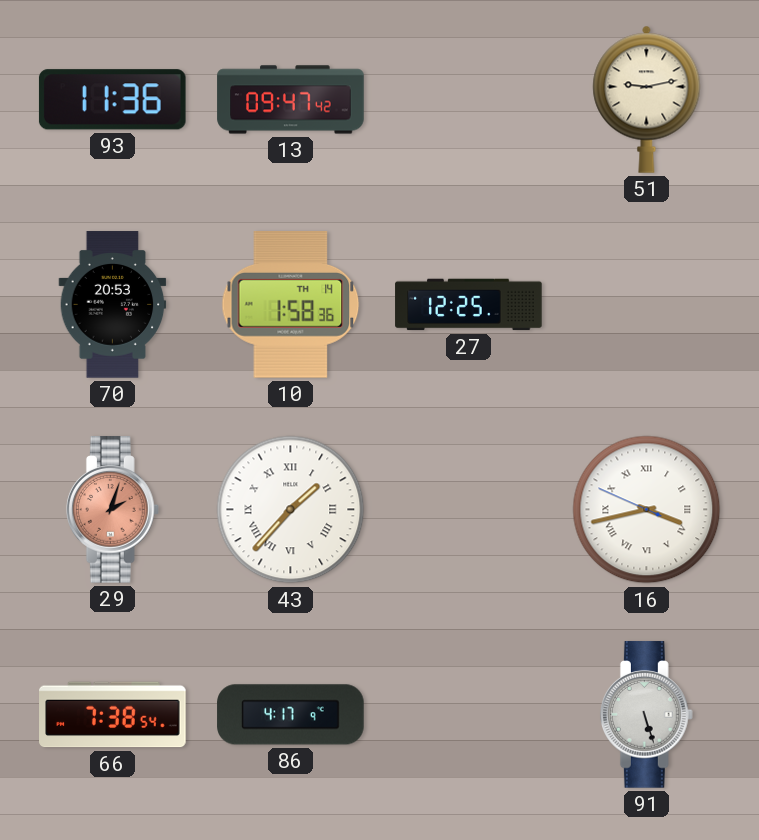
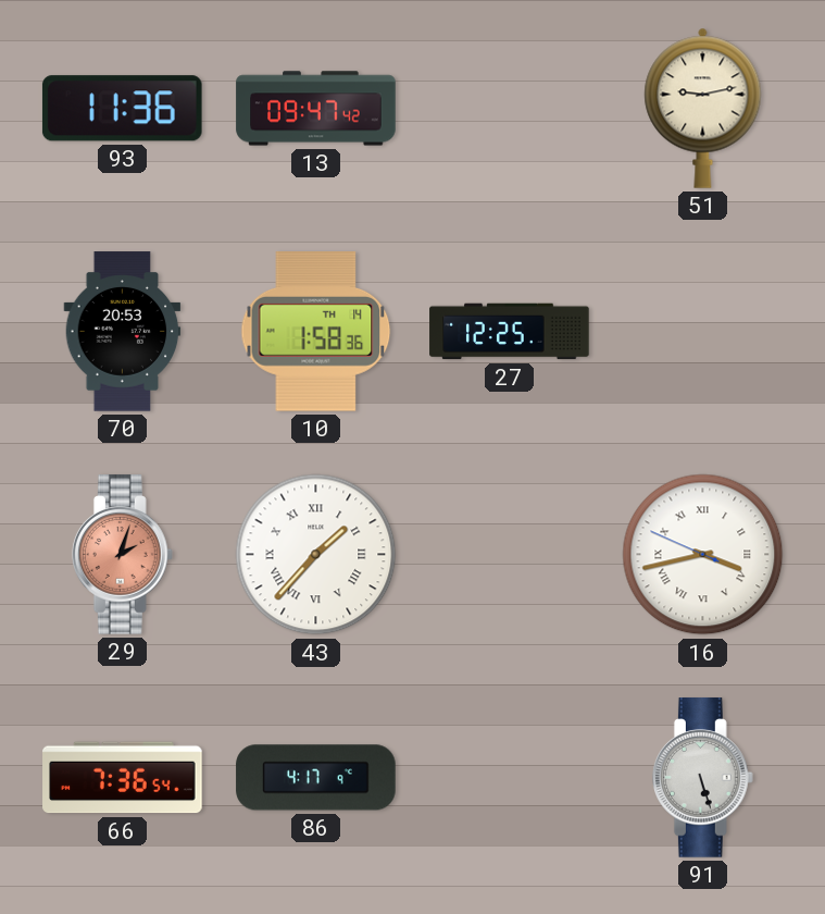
66: 7:38 -> 7:36 (123, 778)
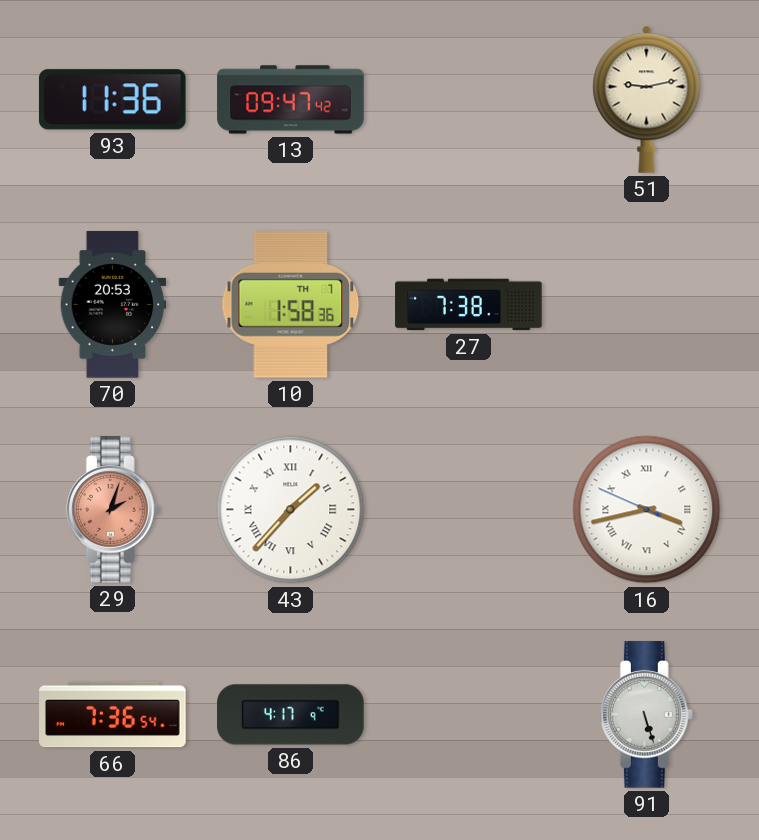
10 date: TH 14 -> TH 7 (291, 305)
27: 12:25 -> 7:38 (469, 305)
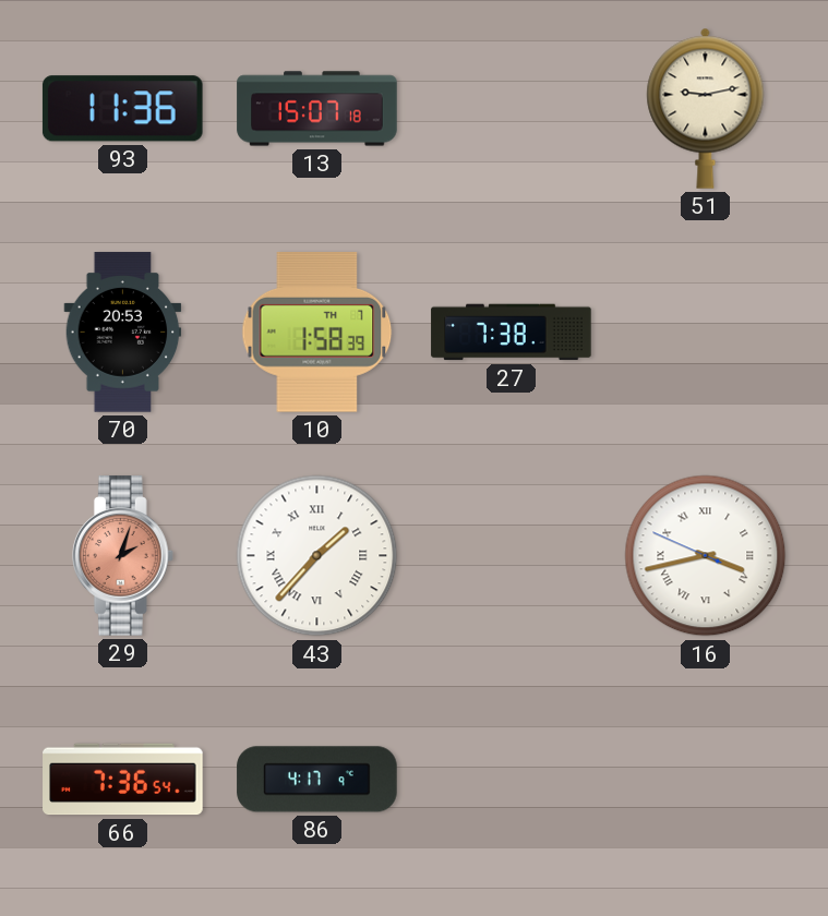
13: 09:47 -> 15:07 (317, 109)
10: 1:58:36 -> 1:58:39 (317, 333)
91: 5:27 -> none (646, 715)
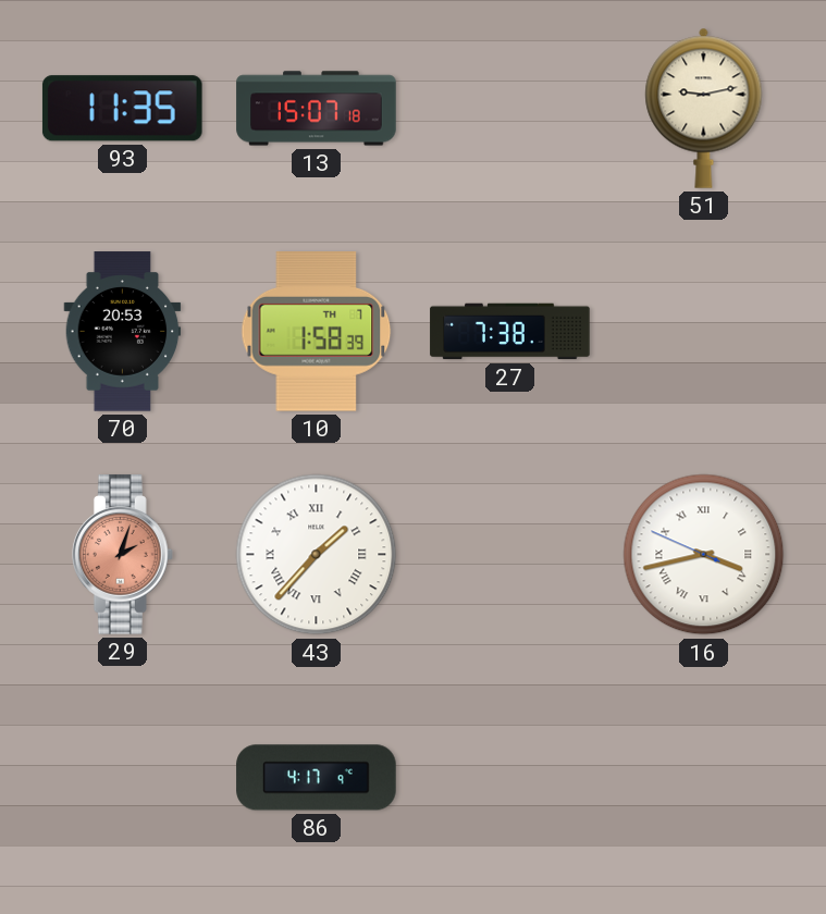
93: 11:36 -> 11:35 (122, 109)
66: 7:36 -> none (123, 780)
